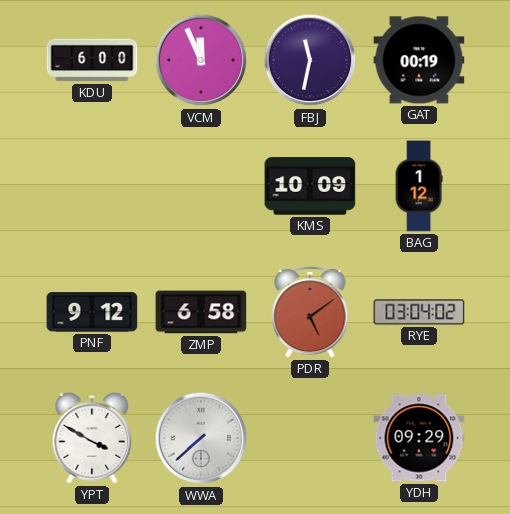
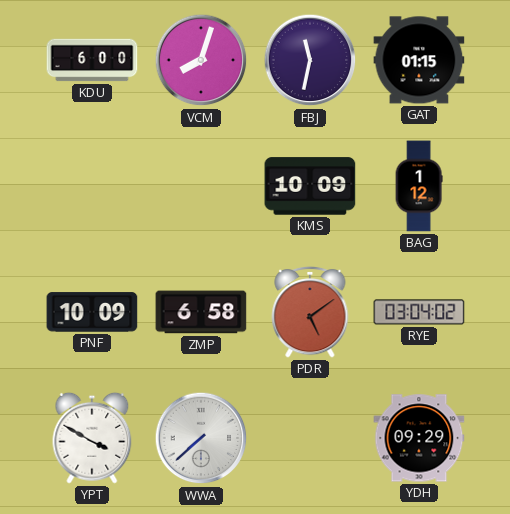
VCM: 11:56 -> 8:03 (201, 60)
GAT: 00:19 -> 01:15 (419, 60)
PNF: 9:12 -> 10:09 (92, 312)
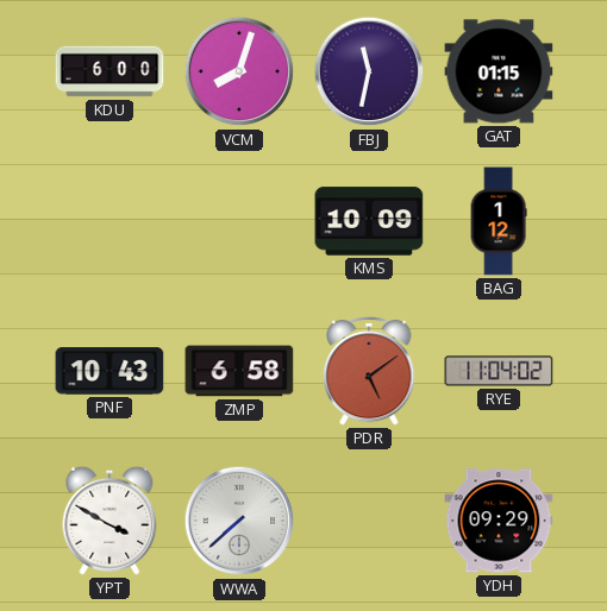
PNF: 10:09 -> 10:43 (109, 371)
RYE: 03:04 -> 11:04 (499, 371)
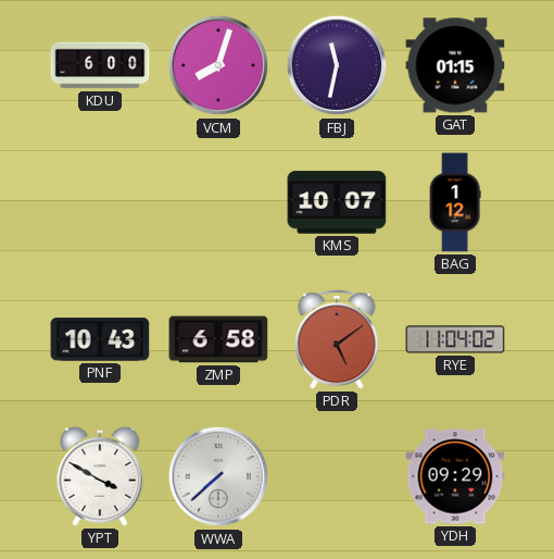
KMS: 10:09 -> 10:07 (337, 202)
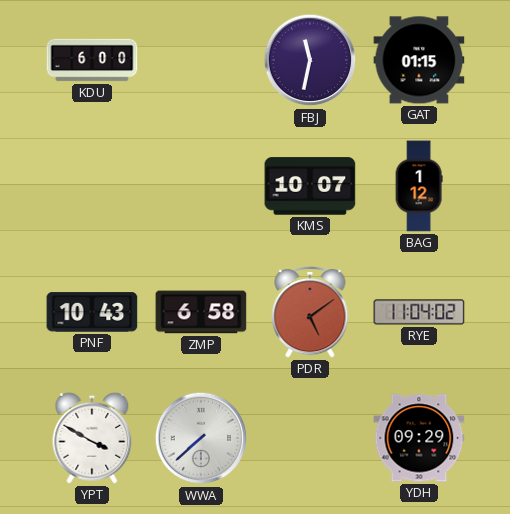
VCM: 8:03 -> none (218, 65)
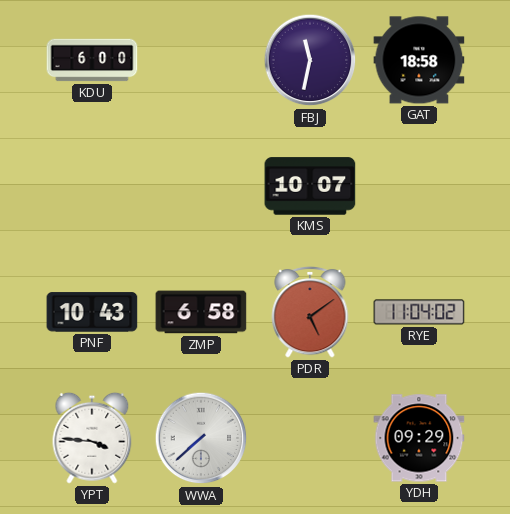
GAT: 01:15 -> 18:58 (419, 60)
BAG: 1:12 -> none (419, 186)
YPT: 3:50 -> 3:46 (92, 438)
